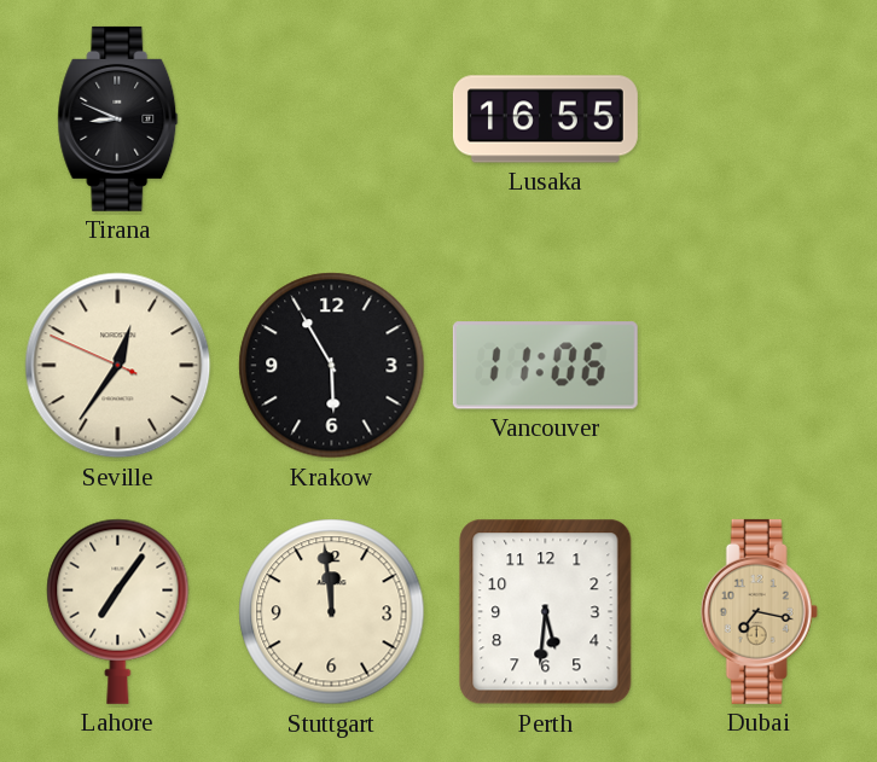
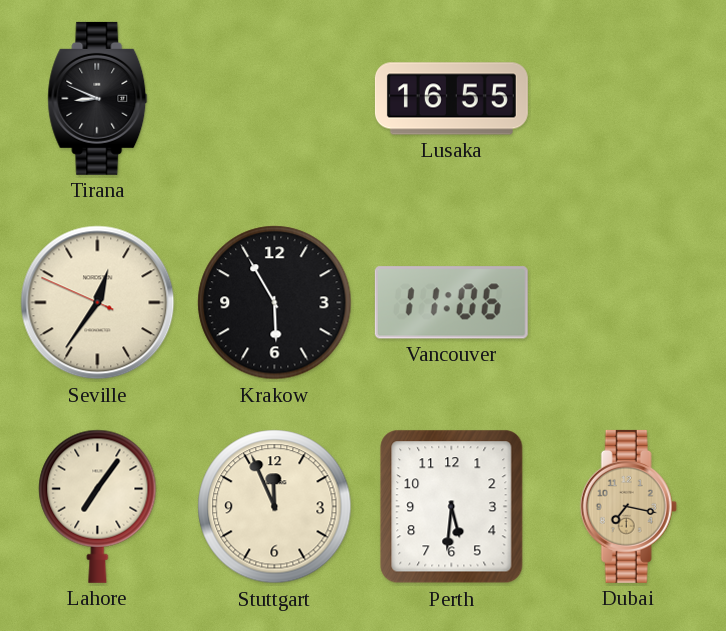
Stuttgart: 11:59 -> 11:56 (275, 507)
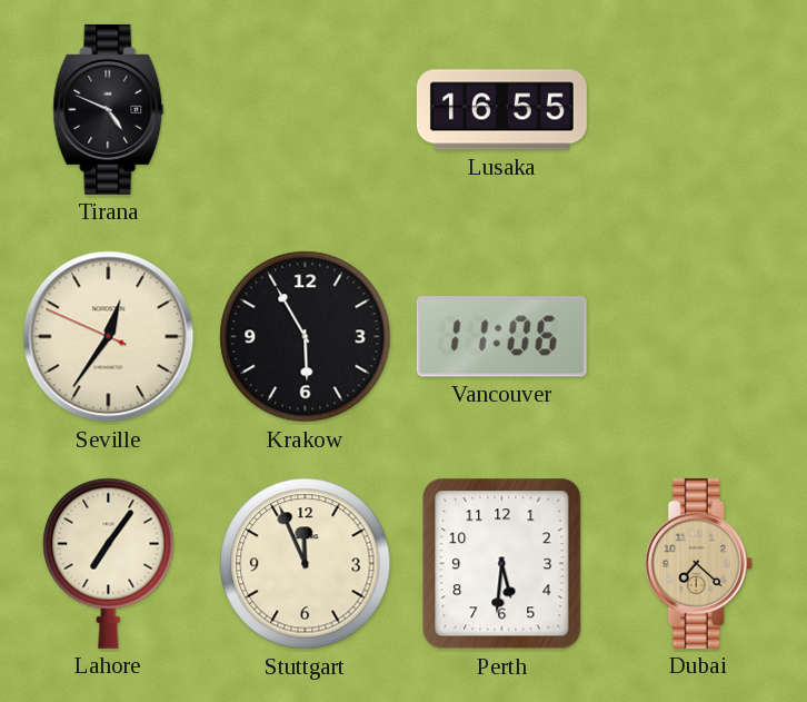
Tirana: 8:49 -> 4:49 (109, 109)
Dubai: 7:17 -> 7:22 (698, 563)
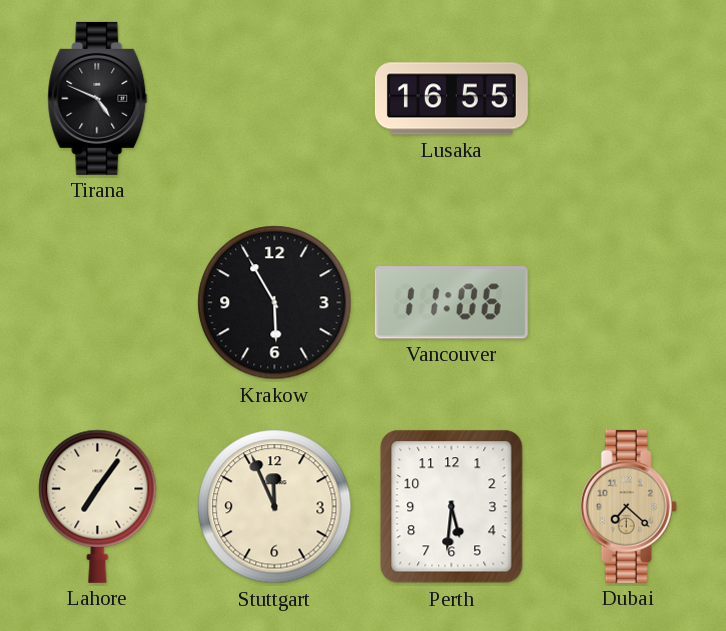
Seville: 12:35 -> none (109, 337)
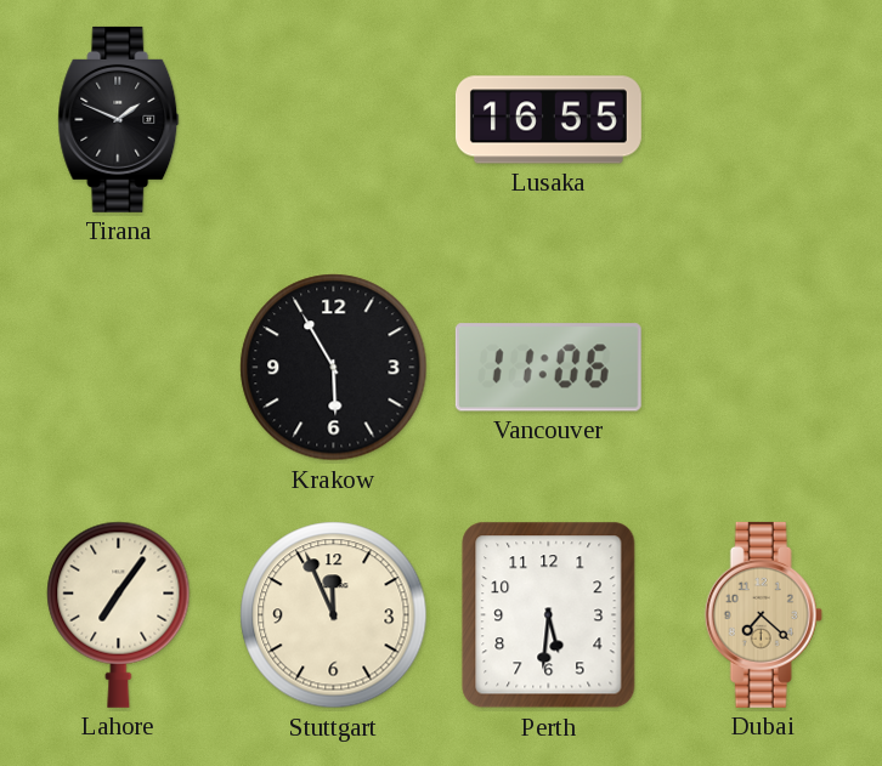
Tirana: 4:49 -> 1:49 (119, 119)
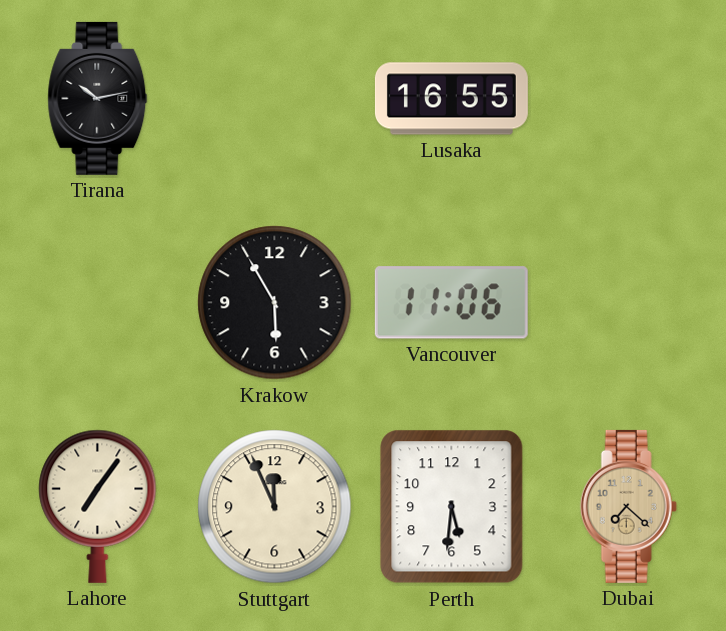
Tirana: 1:49 -> 10:13 (98, 98)
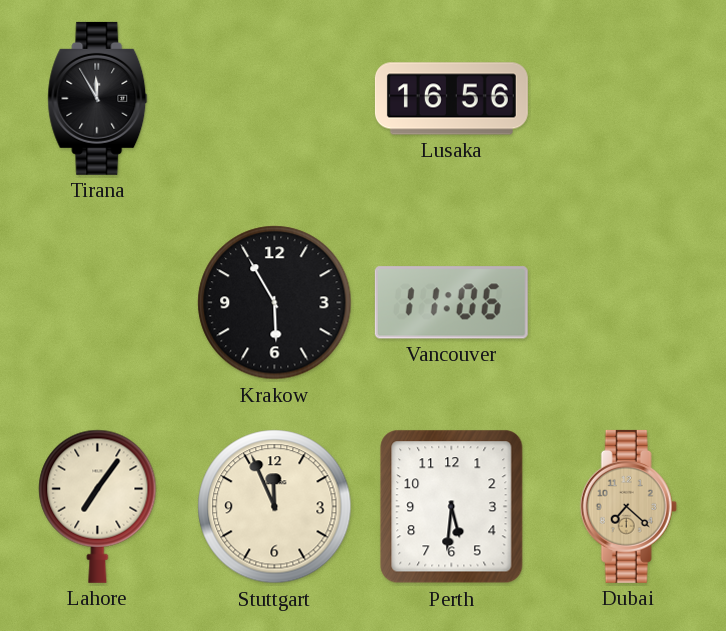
Tirana: 10:13 -> 11:55 (98, 98)
Lusaka: 16:55 -> 16:56 (451, 99)
